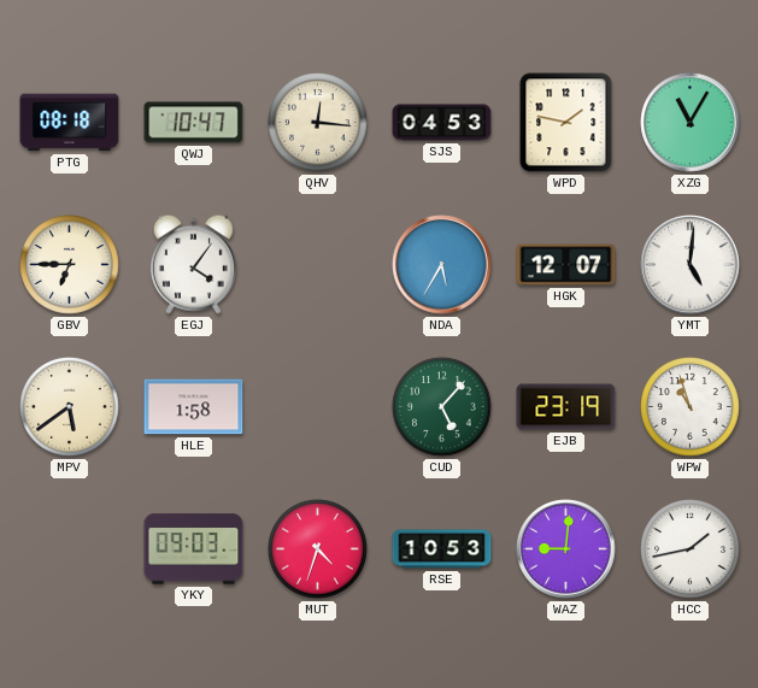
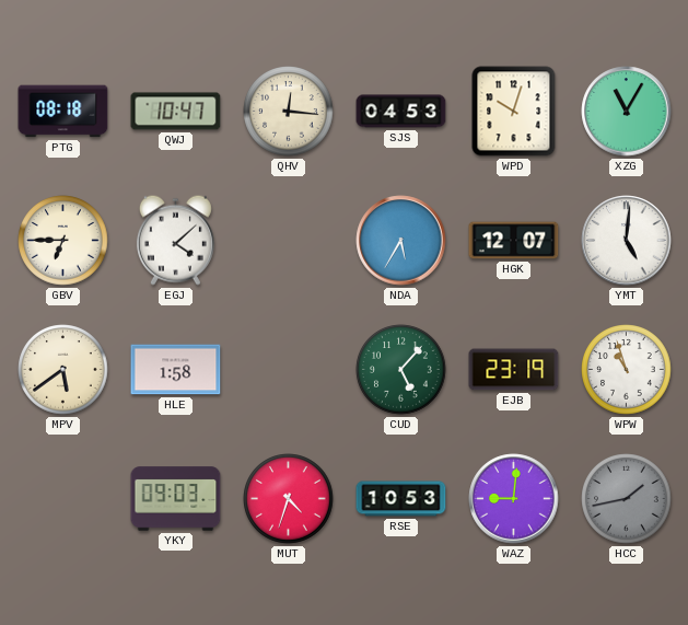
WPD: 1:47 -> 10:03 (514, 112)
EGJ: 4:06 -> 4:08 (175, 240)
HCC dial: white -> grey (627, 499)
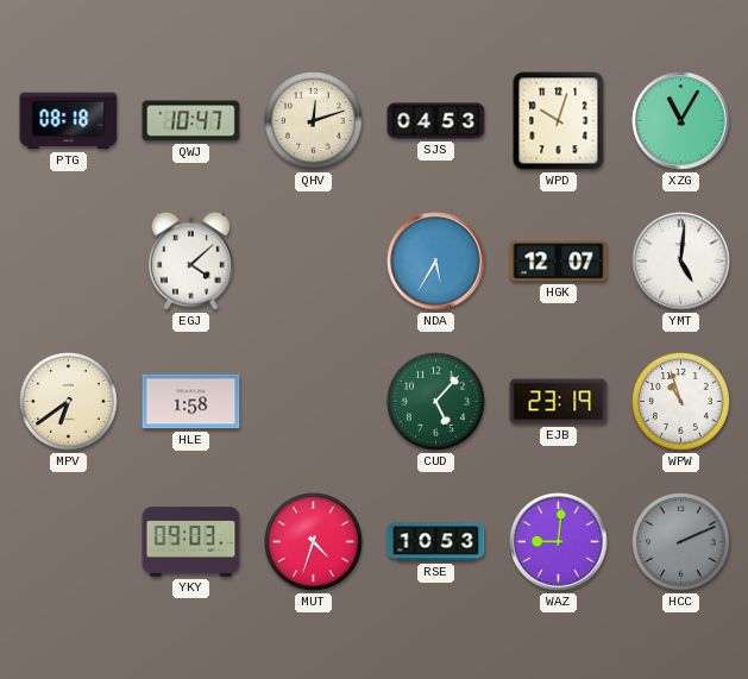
QHV: 12:16 -> 12:12 (314, 121)
GBV: 6:45 -> none (63, 241)
MPV: 5:39 -> 6:39 (69, 402)
HCC: 1:43 -> 2:11 (681, 542)
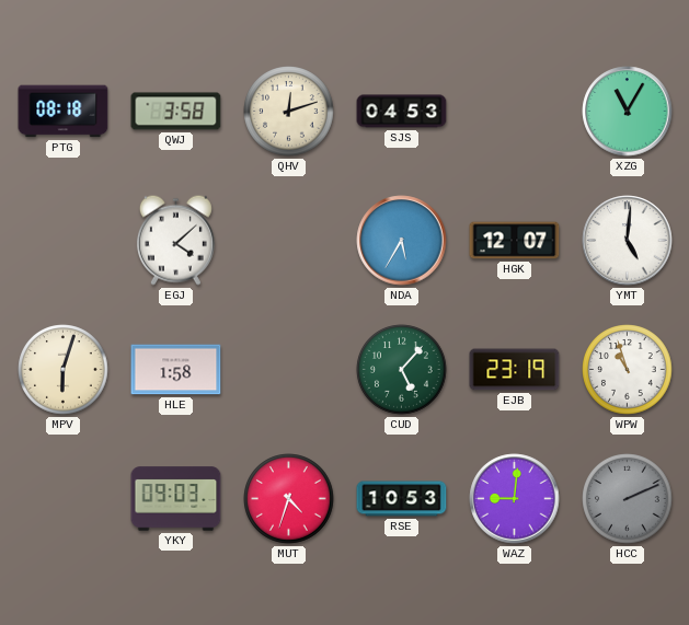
QWJ: 10:47 -> 3:58 (176, 112)
WPD: 10:03 -> none (559, 121)
MPV: 6:39 -> 6:03 (64, 370)
